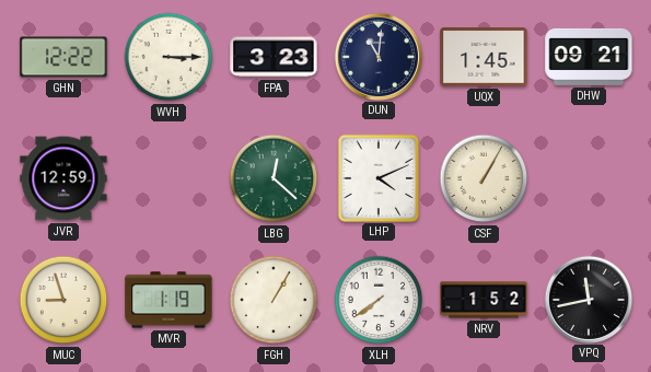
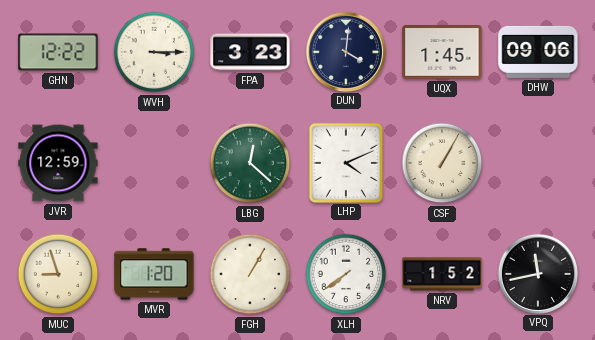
DUN: 11:01 -> 4:01 (345, 51)
DHW: 09:21 -> 09:06 (538, 52)
MVR: 1:19 -> 1:20 (154, 274)
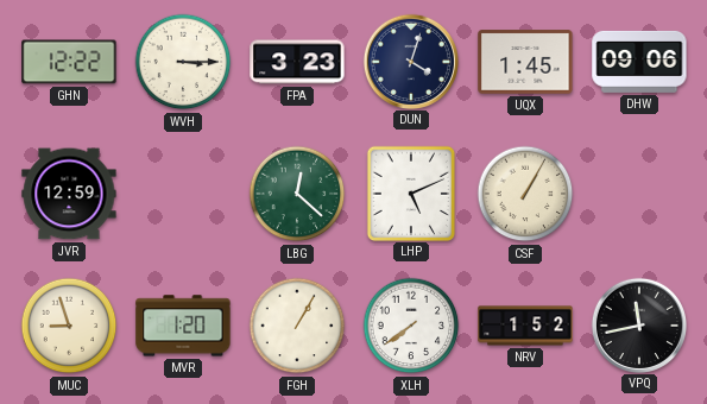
DUN: 4:01 -> 4:03 (410, 61)
LHP: 4:11 -> 5:11 (410, 192)
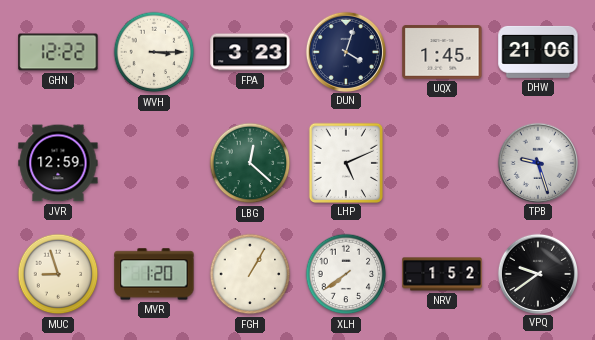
DHW: 09:06 -> 21:06 (538, 52)
CSF: 1:05 -> none (525, 194)
TPB: none -> 9:27 (537, 162)
VPQ: 11:43 -> 9:39 (537, 273)
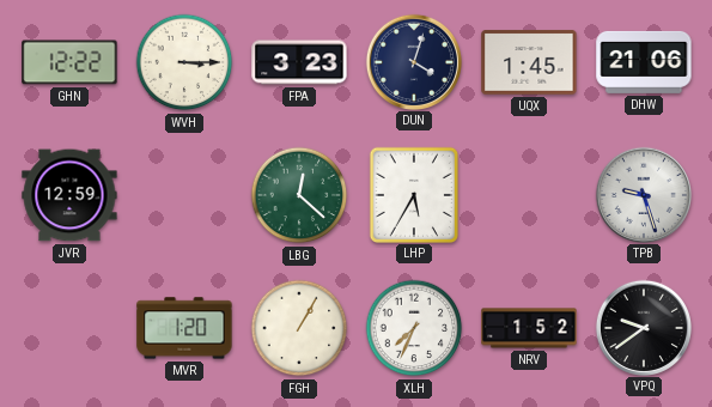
LHP: 5:11 -> 5:35 (413, 194)
MUC: 8:57 -> none (58, 274)
XLH: 7:39 -> 7:34 (414, 328)
